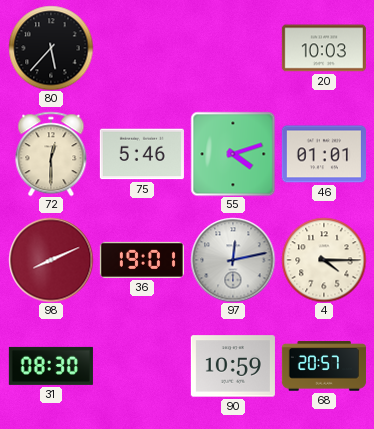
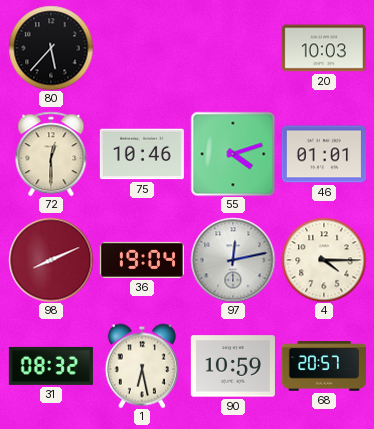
75: 5:46 -> 10:46 (142, 154)
36: 19:01 -> 19:04 (142, 260)
31: 08:30 -> 08:32 (51, 366)
1: none -> 6:28 (142, 366)
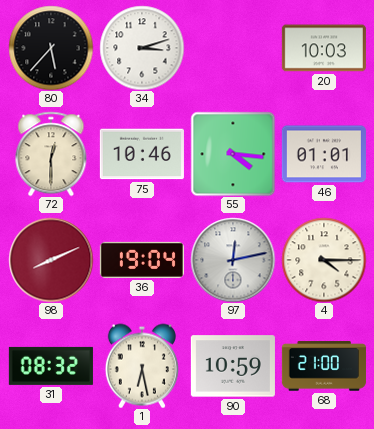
34: none -> 3:12 (142, 48)
55: 4:12 -> 4:16 (233, 154)
68: 20:57 -> 21:00 (324, 366)
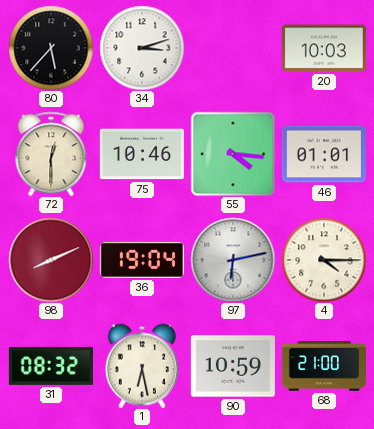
97: 12:13 -> 6:13 (233, 260)
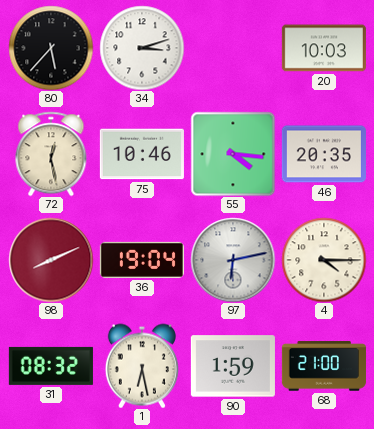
72: 12:30 -> 12:28 (51, 154)
46: 01:01 -> 20:35 (324, 154)
90: 10:59 -> 1:59 (233, 366)
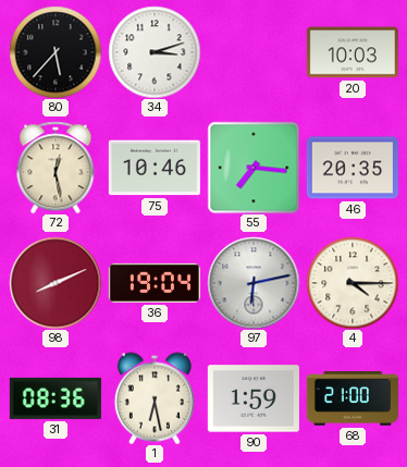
55: 4:16 -> 7:16 (254, 168)
31: 08:32 -> 08:36 (55, 398)
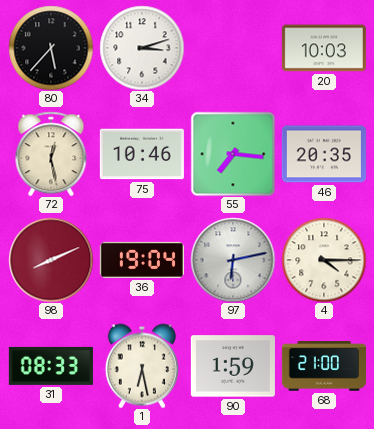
31: 08:36 -> 08:33 (51, 366)
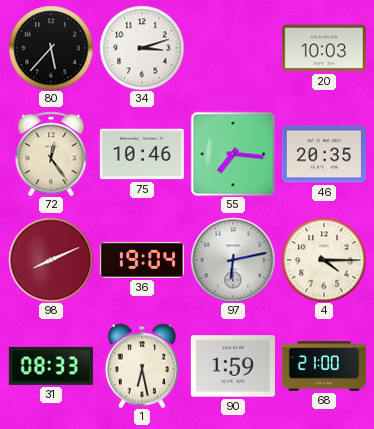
72: 12:28 -> 12:24 (51, 154)
